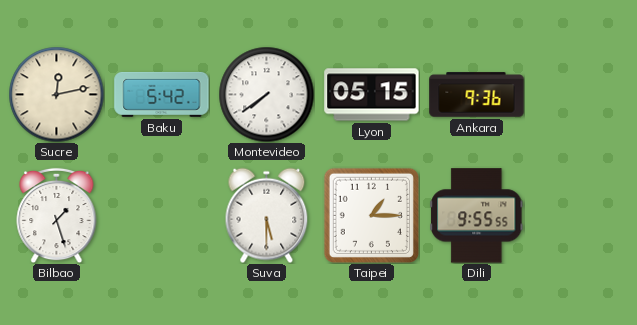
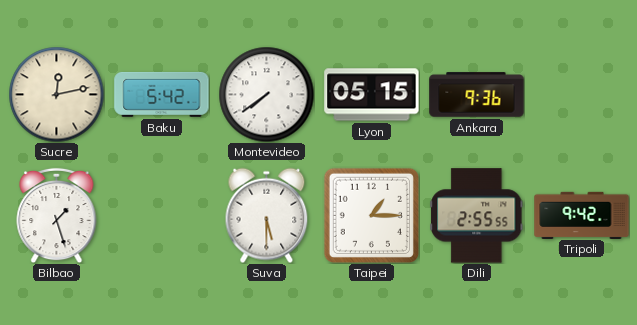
Dili: 9:55 -> 2:55 (477, 216)
Tripoli: none -> 9:42 (582, 215)
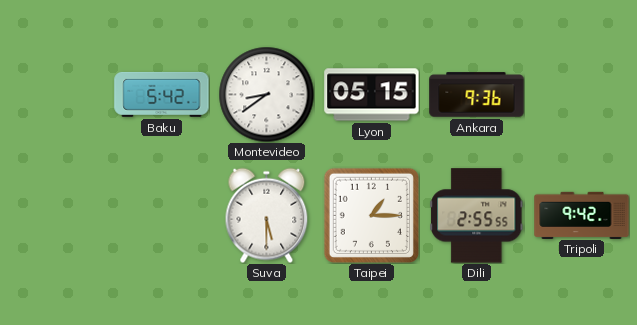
Sucre: 12:13 -> none (56, 94)
Montevideo: 7:39 -> 8:39 (266, 94)
Bilbao: 1:27 -> none (57, 215)
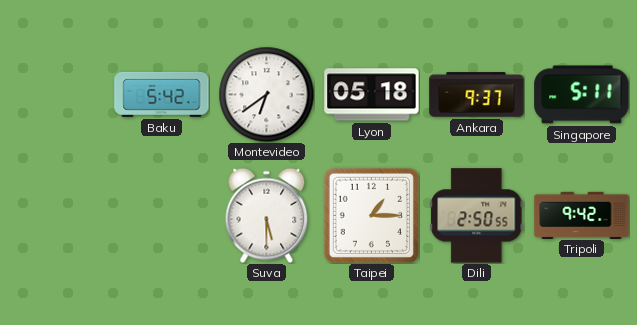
Montevideo: 8:39 -> 6:39 (266, 94)
Lyon: 05:15 -> 05:18 (372, 95)
Ankara: 9:36 -> 9:37 (477, 95)
Singapore: none -> 5:11 (582, 95)
Dili: 2:55 -> 2:50 (477, 216)
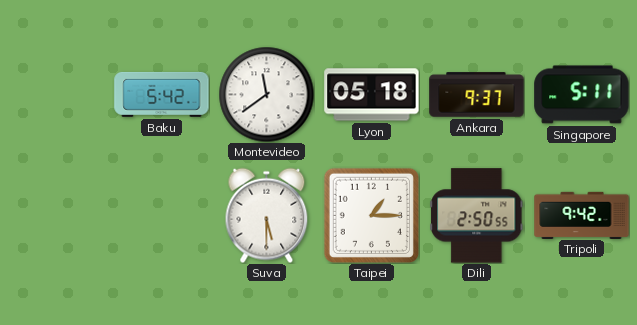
Montevideo: 6:39 -> 11:39 (266, 94)
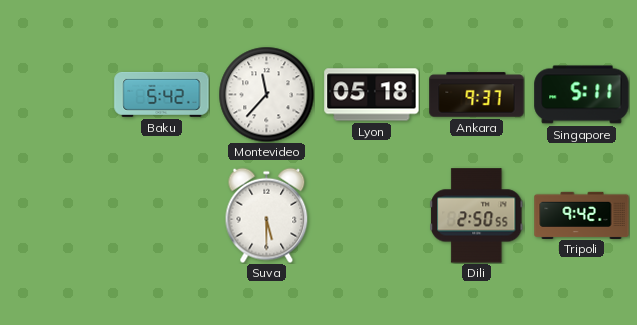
Montevideo: 11:39 -> 11:37 (266, 94)
Taipei: 1:15 -> none (371, 215)
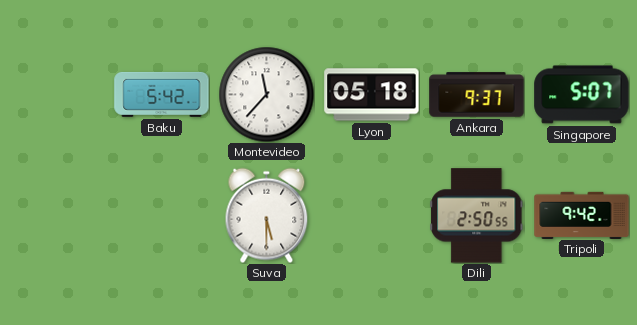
Singapore: 5:11 -> 5:07 (582, 95)
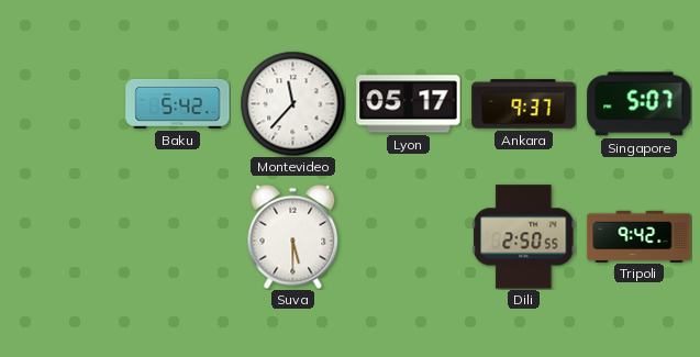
Lyon: 05:18 -> 05:17 (409, 104)
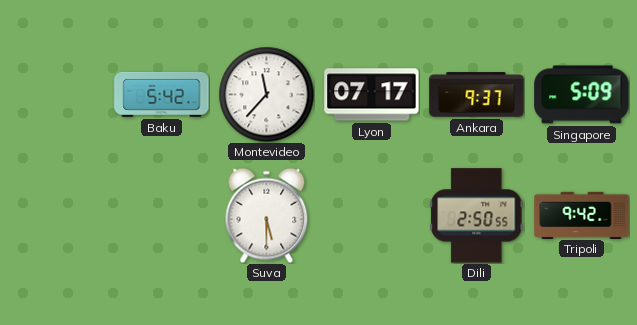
Lyon: 05:17 -> 07:17 (372, 95)
Singapore: 5:07 -> 5:09 (582, 95)
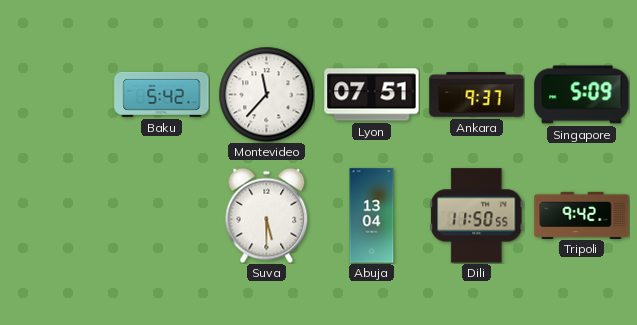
Lyon: 07:17 -> 07:51 (372, 95)
Abuja: none -> 13:04 (372, 216)
Dili: 2:50 -> 11:50 (477, 216)
